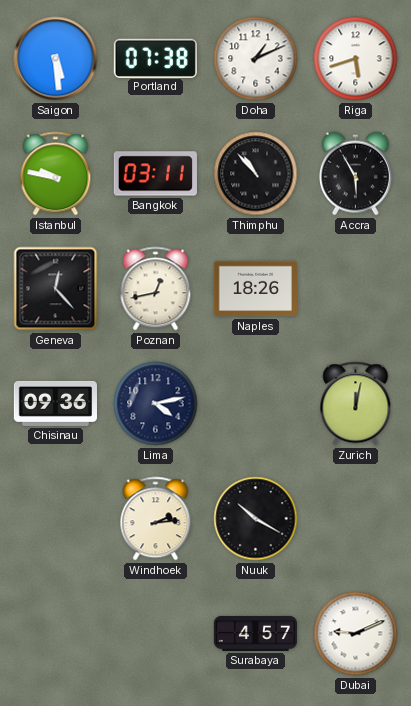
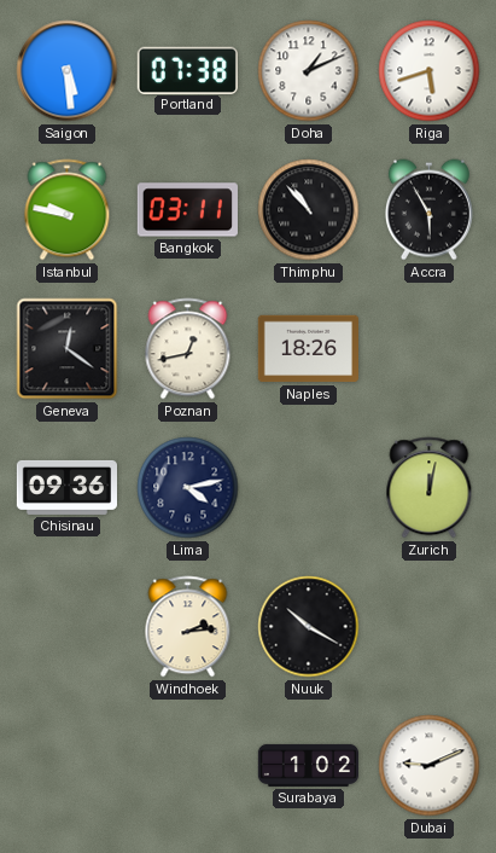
Geneva: 12:23 -> 12:21 (68, 349)
Surabaya: 4:57 -> 1:02 (309, 765)
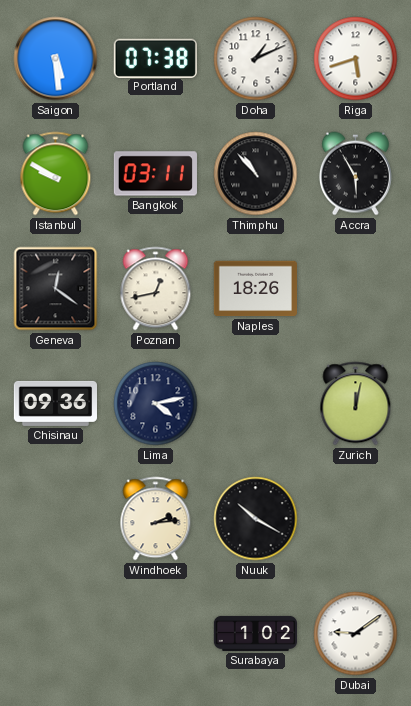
Istanbul: 9:47 -> 9:50 (56, 174)
Dubai: 9:11 -> 9:09 (356, 634)
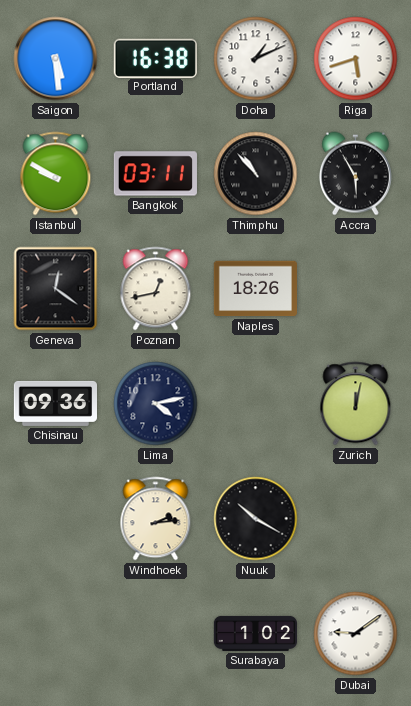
Portland: 07:38 -> 16:38 (155, 58)
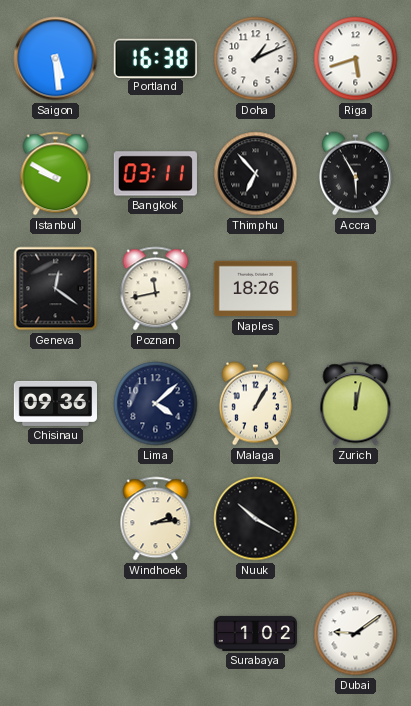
Thimphu: 10:53 -> 6:53 (256, 174)
Poznan: 12:43 -> 11:43 (156, 289)
Lima: 4:13 -> 4:08 (156, 404)
Malaga: none -> 1:05 (255, 404)
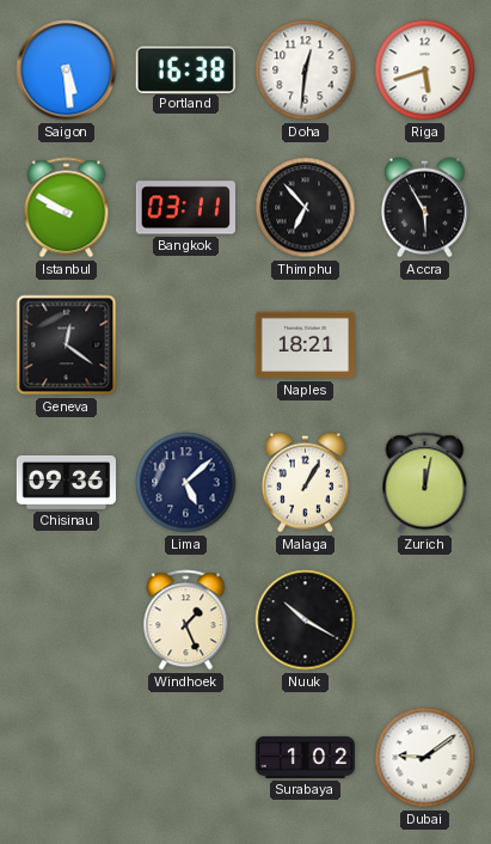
Doha: 1:11 -> 12:31 (306, 71)
Poznan: 11:43 -> none (156, 289)
Naples: 18:26 -> 18:21 (305, 345)
Lima: 4:08 -> 5:08 (186, 483)
Windhoek: 2:14 -> 1:26 (186, 620)
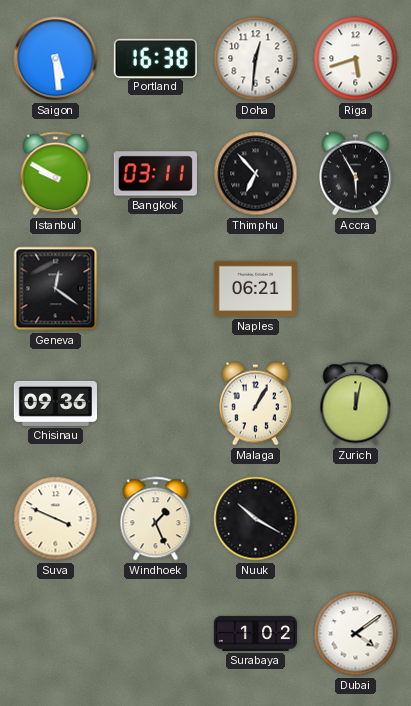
Naples: 18:21 -> 06:21 (255, 289)
Lima: 5:08 -> none (186, 483)
Suva: none -> 3:49 (56, 519)
Dubai: 9:09 -> 4:09 (356, 634)
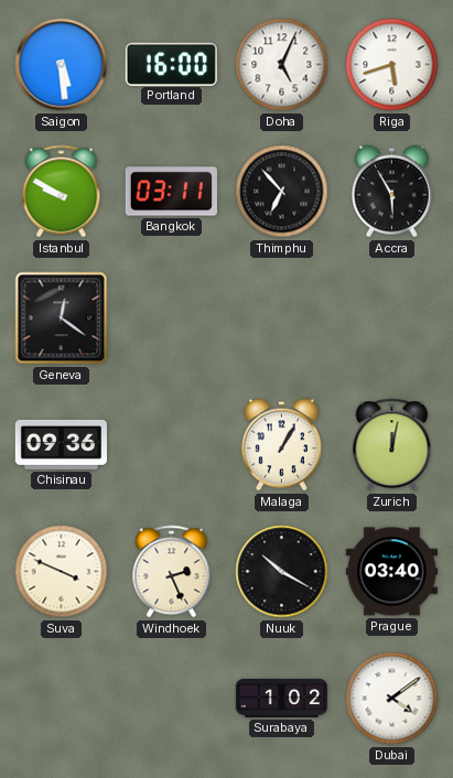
Portland: 16:38 -> 16:00 (171, 64)
Doha: 12:31 -> 5:04 (282, 65)
Naples: 06:21 -> none (255, 289)
Windhoek: 1:26 -> 2:26 (172, 572)
Prague: none -> 03:40 (391, 572)
